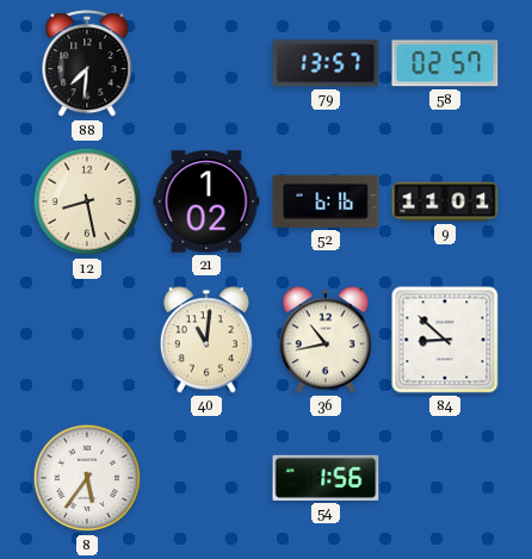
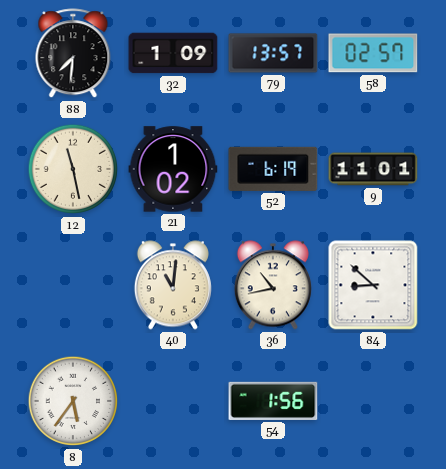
32: none -> 1:09 (173, 53)
12: 8:28 -> 11:28 (73, 169)
52: 6:16 -> 6:19 (273, 169)
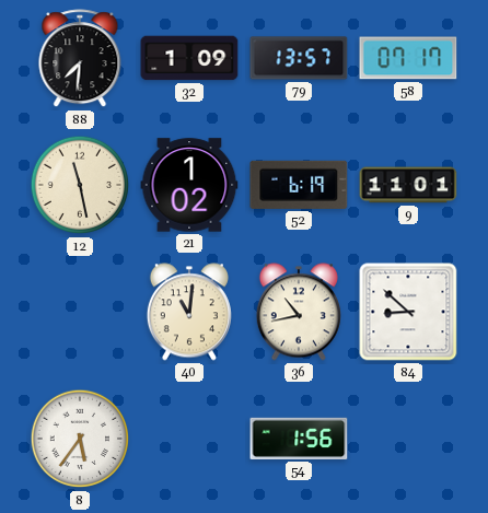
58: 02:57 -> 07:17 (408, 58)
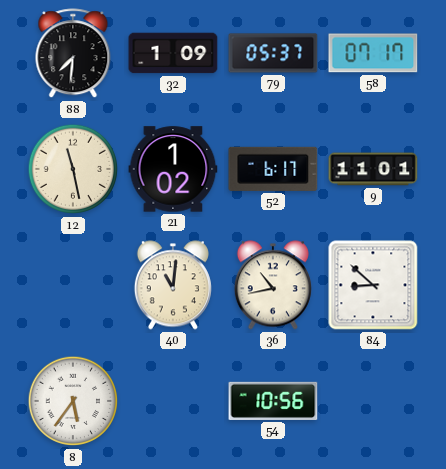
79: 13:57 -> 05:37 (273, 53)
52: 6:19 -> 6:17 (273, 169)
54: 1:56 -> 10:56 (273, 401)
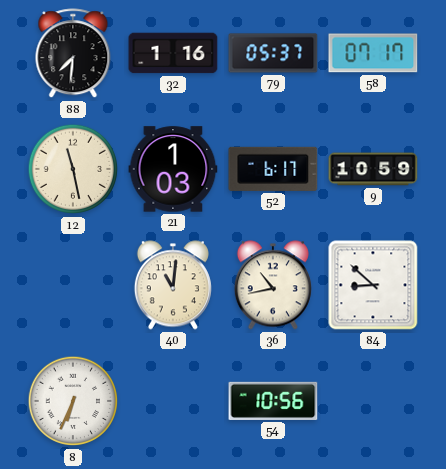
32: 1:09 -> 1:16 (173, 53)
21: 1:02 -> 1:03 (173, 169)
9: 11:01 -> 10:59 (373, 169)
8: 5:36 -> 6:34 (73, 401)
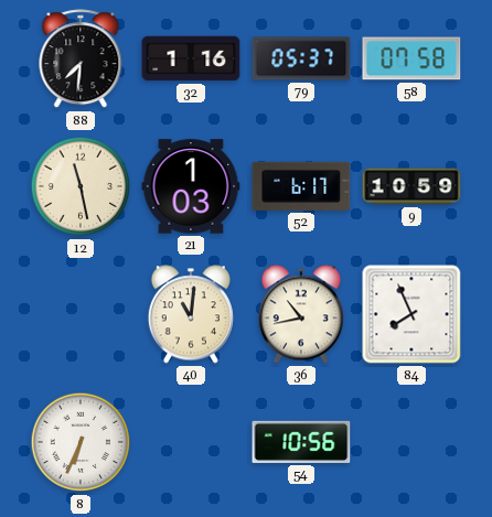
58: 07:17 -> 07:58 (411, 58)
84: 8:52 -> 7:56 (411, 314)
